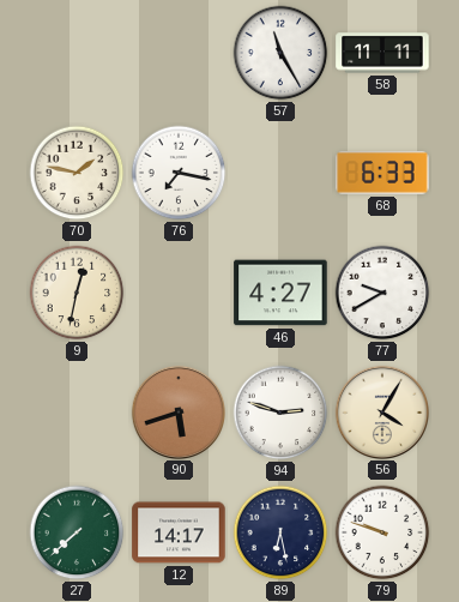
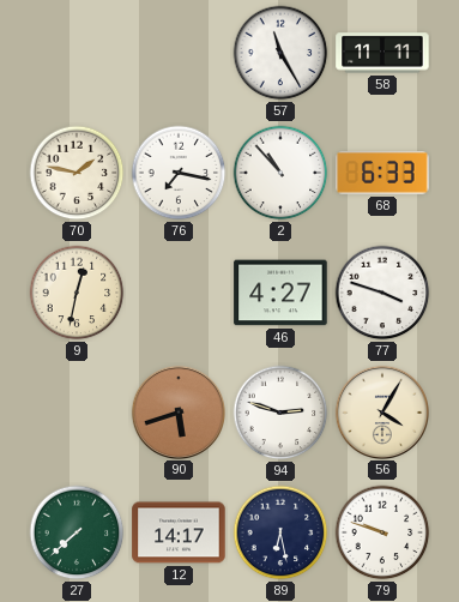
2: none -> 10:53 (280, 173)
77: 9:40 -> 3:48 (382, 293)
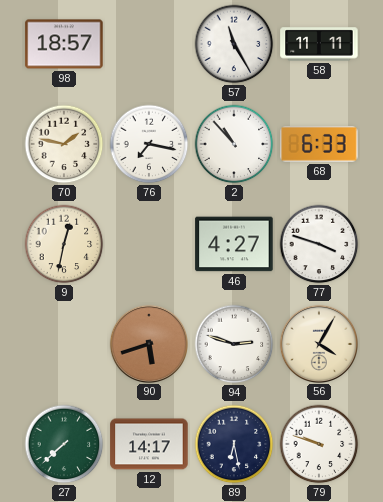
98: none -> 18:57 (64, 44)
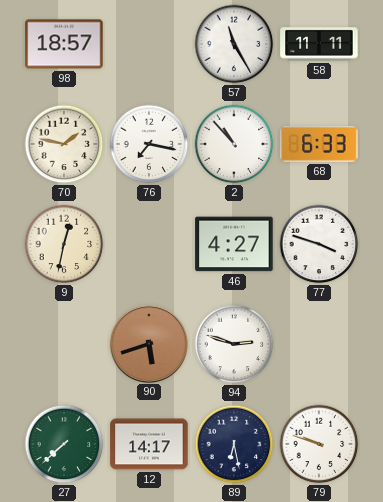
56: 4:05 -> none (318, 343)
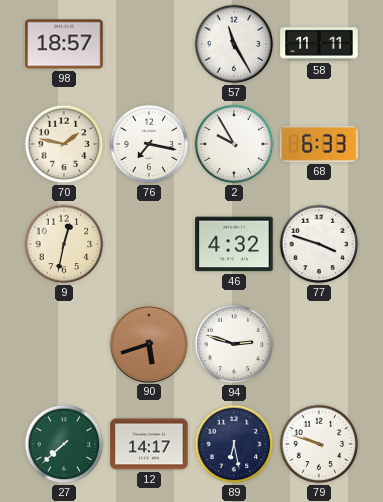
2: 10:53 -> 9:55 (234, 144)
46: 4:27 -> 4:32 (234, 244)
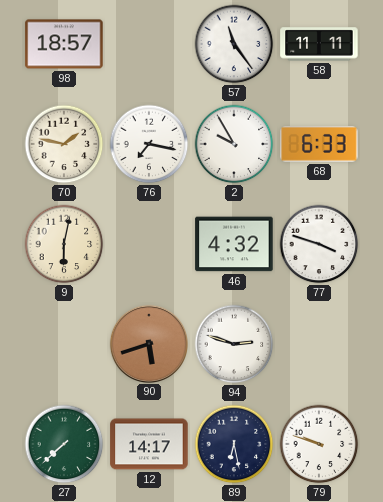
57: 11:25 -> 11:24 (234, 44)
9: 12:32 -> 6:02 (64, 244)
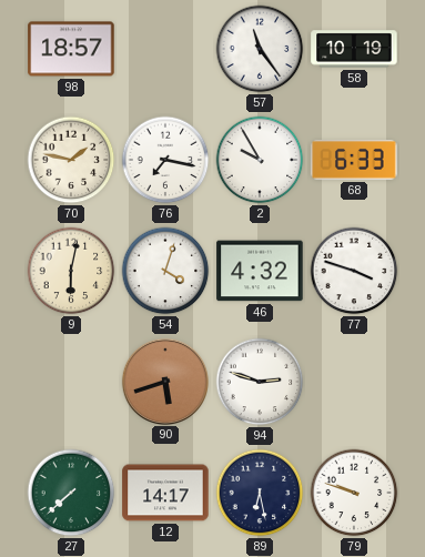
58: 11:11 -> 10:19 (354, 49)
54: none -> 4:03 (165, 271)
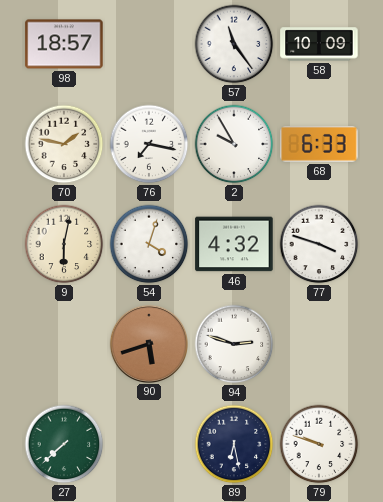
58: 10:19 -> 10:09 (319, 44)
12: 14:17 -> none (165, 493)
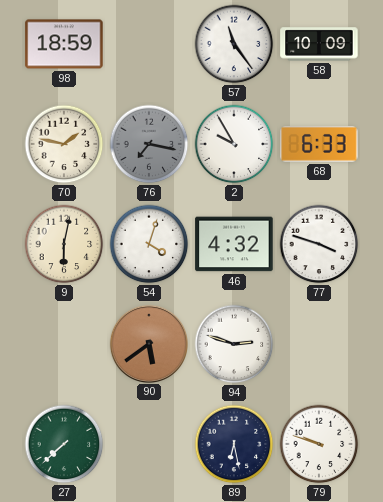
98: 18:57 -> 18:59 (64, 44)
76 dial: white -> grey (149, 144)
90: 5:42 -> 5:39 (148, 343)
